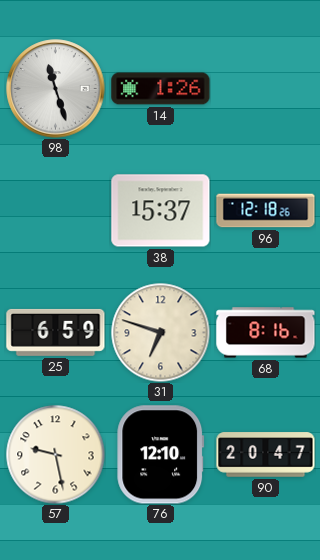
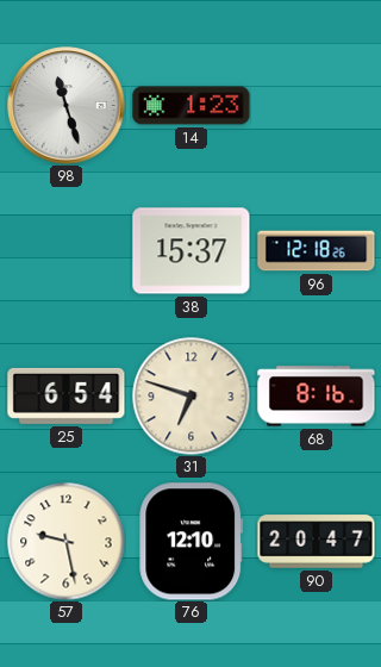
14: 1:26 -> 1:23 (192, 106)
25: 6:59 -> 6:54 (67, 395)
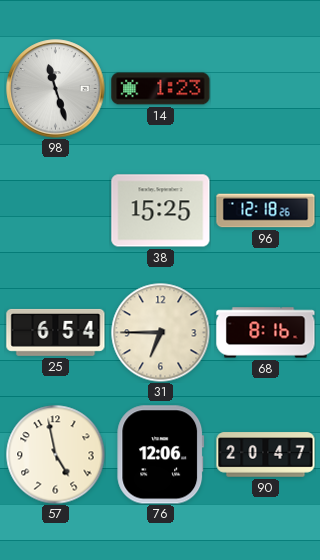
38: 15:37 -> 15:25 (161, 211)
31: 6:48 -> 6:45 (161, 333)
57: 9:28 -> 4:58 (56, 455)
76: 12:10 -> 12:06 (161, 455)
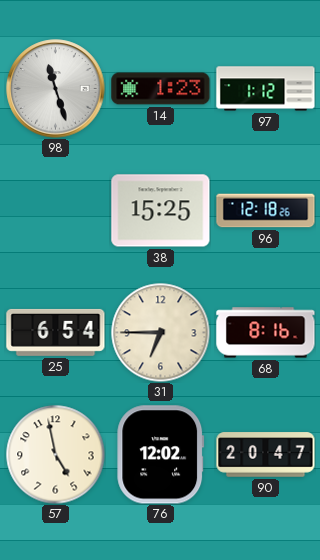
97: none -> 1:12 (266, 89)
76: 12:06 -> 12:02 (161, 455)
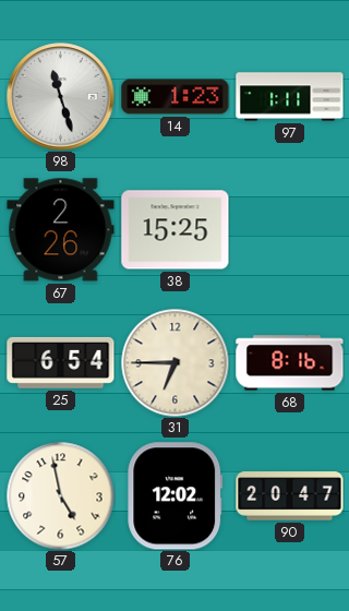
97: 1:12 -> 1:11 (290, 97)
67: none -> 2:26 (61, 230)
96: 12:18 -> none (266, 211)
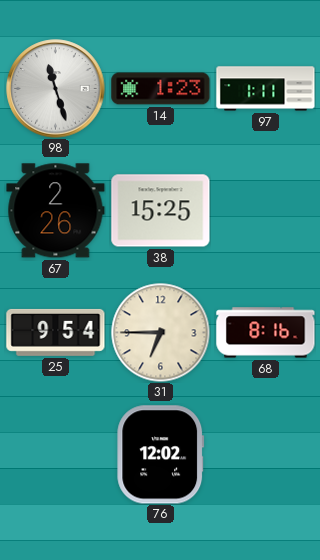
25: 6:54 -> 9:54 (56, 332)
57: 4:58 -> none (61, 496)
90: 20:47 -> none (290, 496)
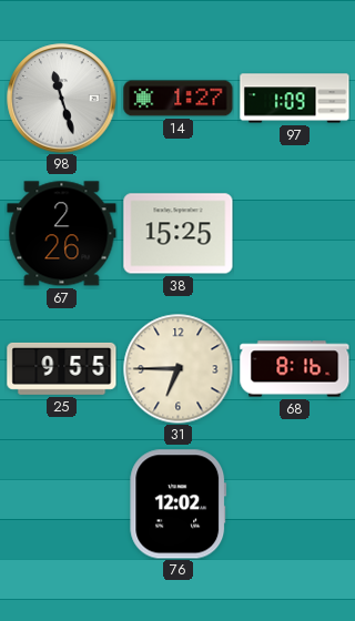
14: 1:23 -> 1:27 (179, 99)
97: 1:11 -> 1:09 (295, 99)
25: 9:54 -> 9:55 (62, 368)
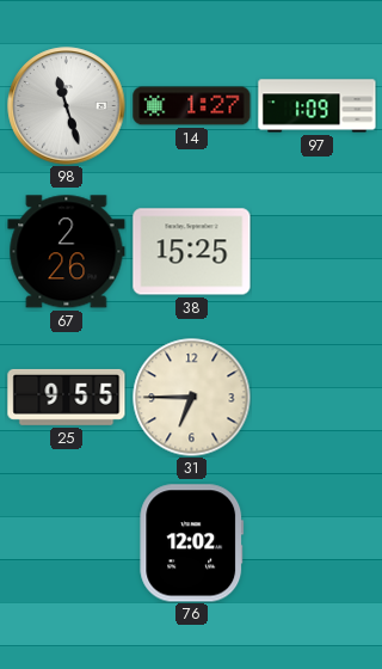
68: 8:16 -> none (295, 369)
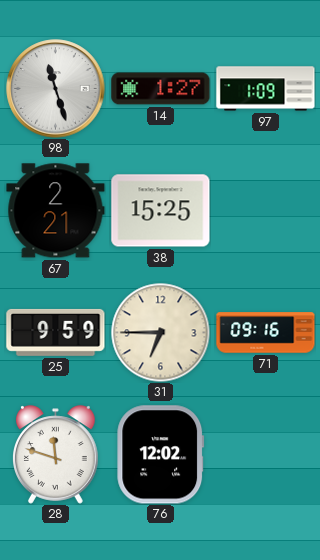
67: 2:26 -> 2:21 (56, 211)
25: 9:55 -> 9:59 (56, 332)
71: none -> 09:16 (266, 333)
28: none -> 11:48 (56, 455)
